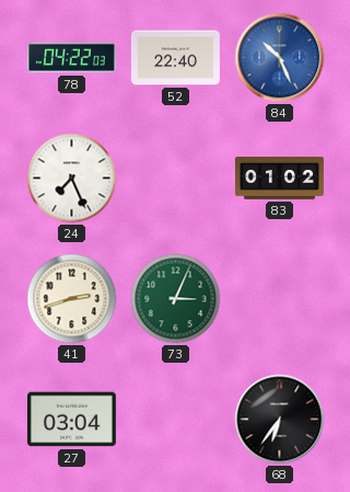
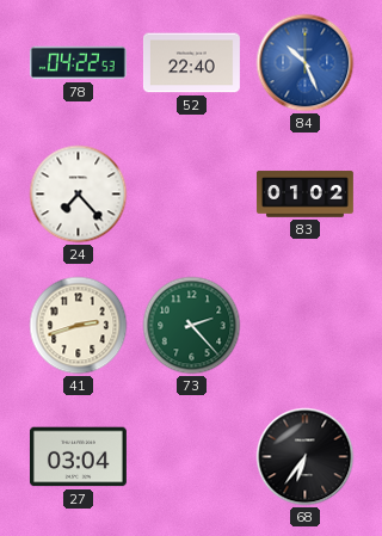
78: 04:22:03 -> 04:22:53 (78, 63)
24: 7:26 -> 7:23 (79, 195)
73: 3:04 -> 2:23 (192, 326)
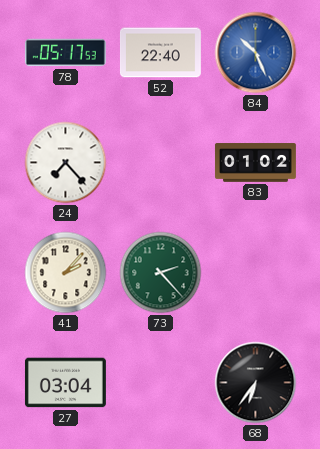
78: 04:22 -> 05:17 (65, 53)
41: 2:42 -> 2:07 (66, 273)
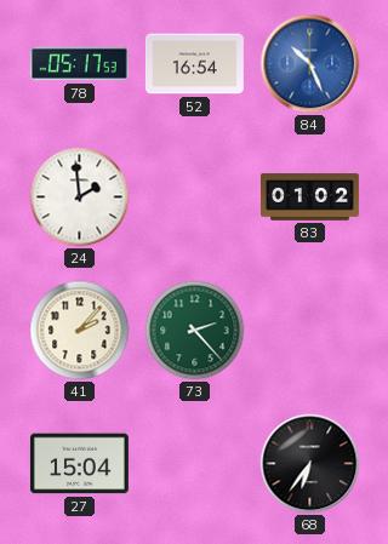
52: 22:40 -> 16:54 (194, 64)
24: 7:23 -> 1:59 (80, 197)
27: 03:04 -> 15:04 (79, 464)
